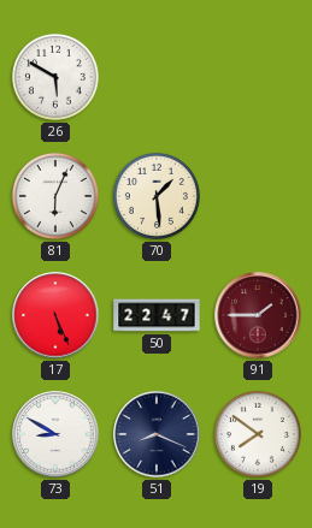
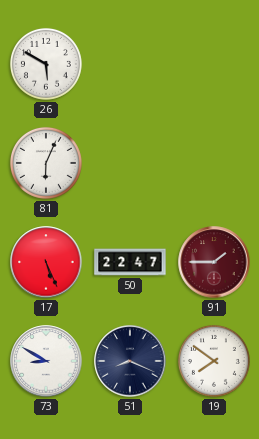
70: 1:29 -> none (157, 196)
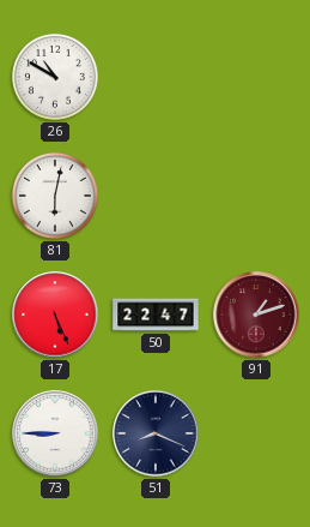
26: 5:50 -> 10:50 (55, 77)
81: 6:04 -> 6:02 (55, 196)
91: 1:45 -> 1:12 (256, 315)
73: 8:50 -> 8:45 (55, 433)
19: 7:51 -> none (214, 361)
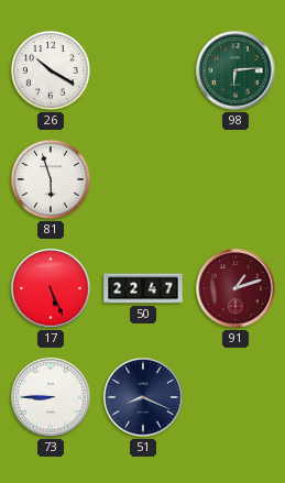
26: 10:50 -> 10:20 (51, 70)
98: none -> 6:14 (235, 70)
81: 6:02 -> 5:57 (51, 179)
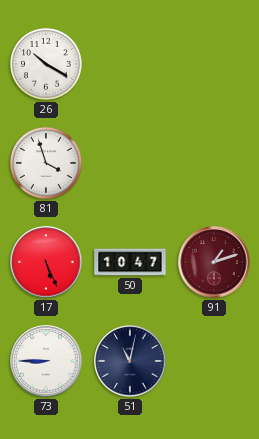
98: 6:14 -> none (235, 70)
81: 5:57 -> 3:57 (46, 163)
50: 22:47 -> 10:47 (130, 262)
51: 8:19 -> 11:02 (130, 361)
